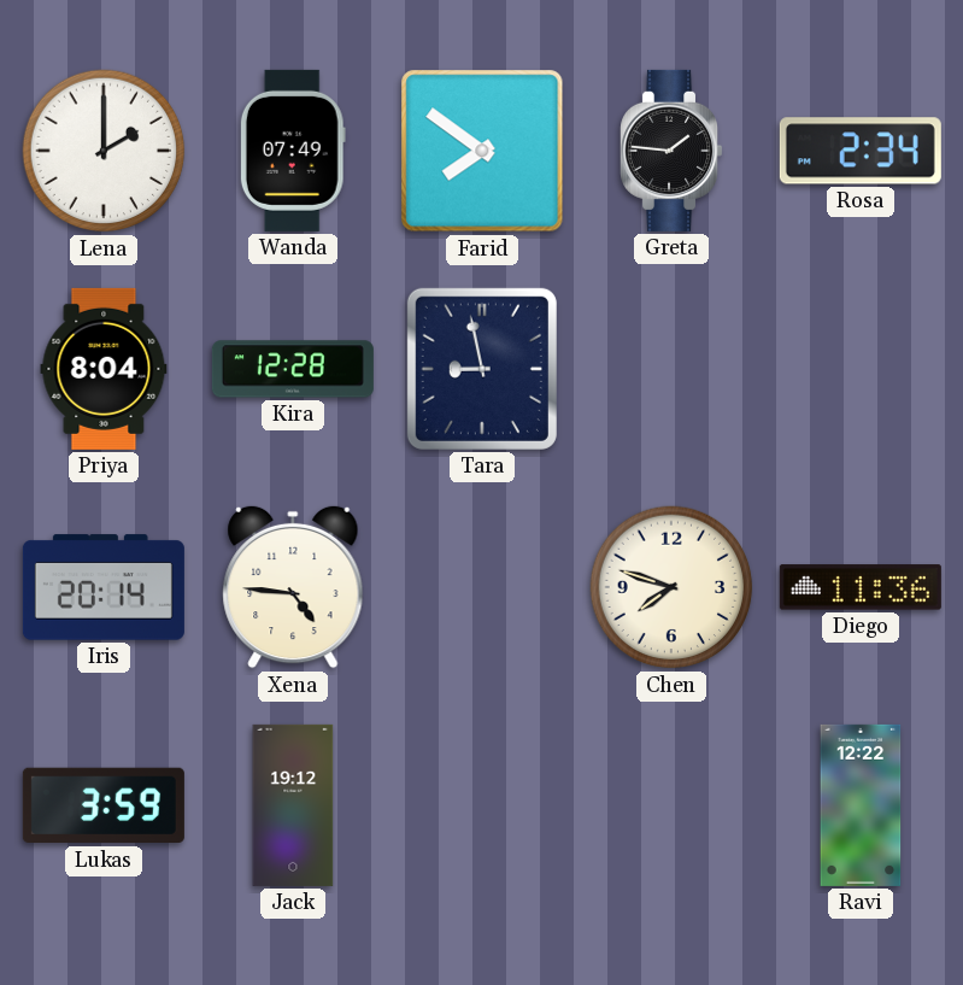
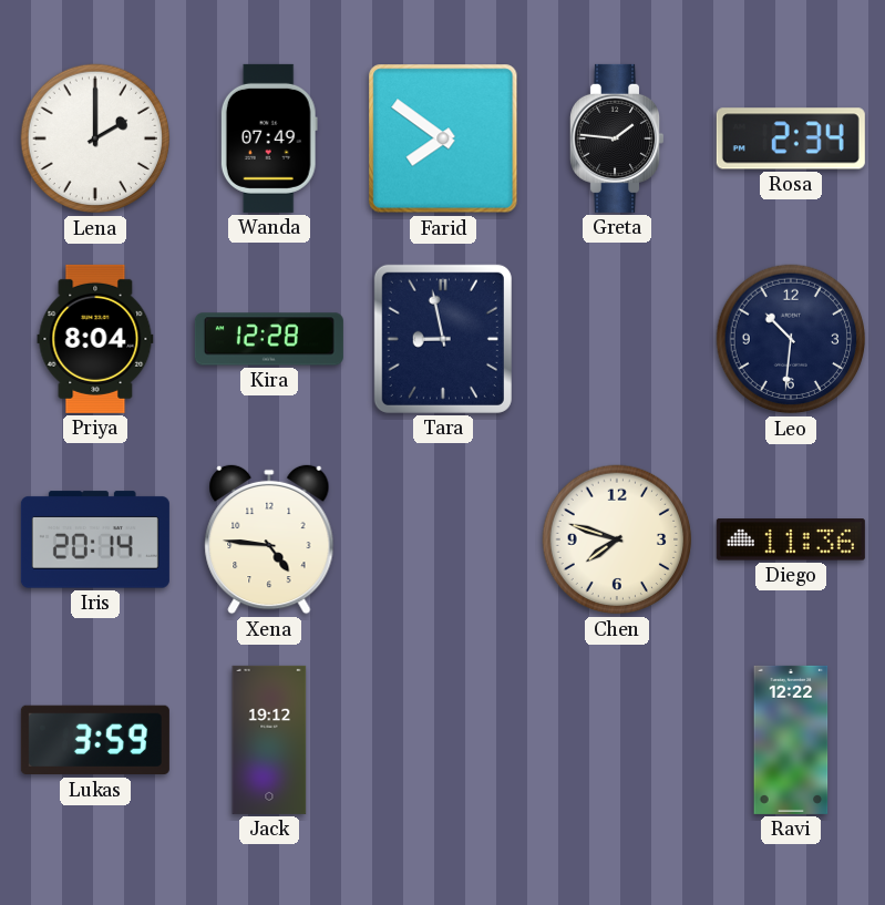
Leo: none -> 10:31 (791, 339)
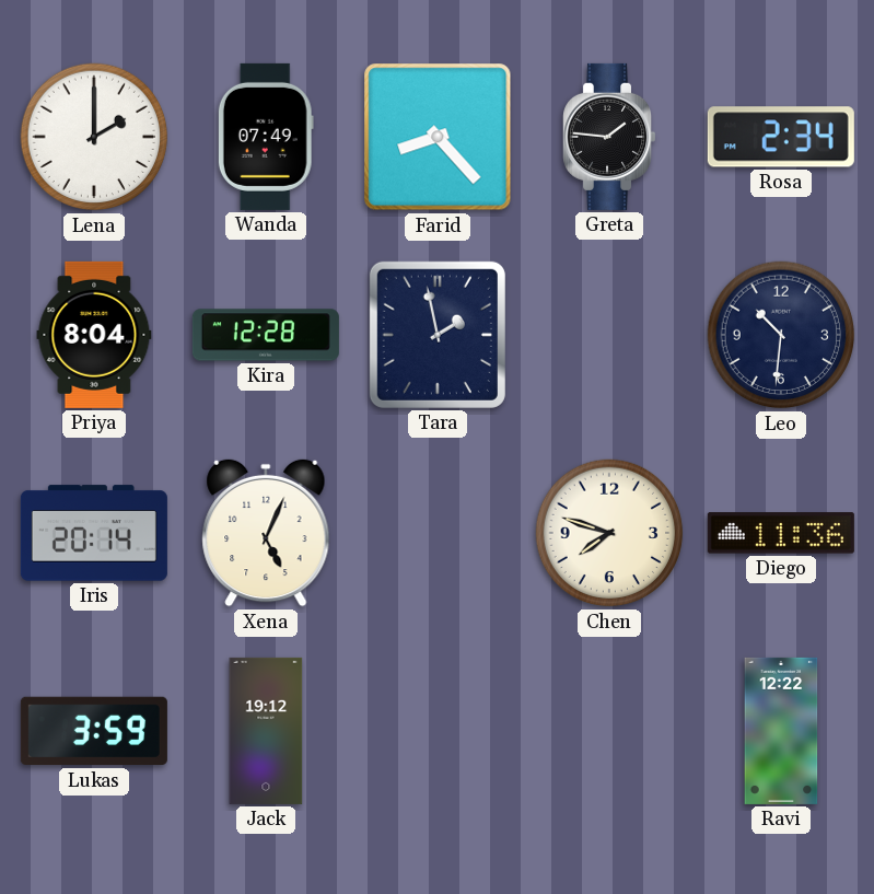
Farid: 7:51 -> 8:23 (438, 137)
Tara: 8:58 -> 1:58 (438, 335)
Xena: 4:46 -> 5:04 (266, 533)
